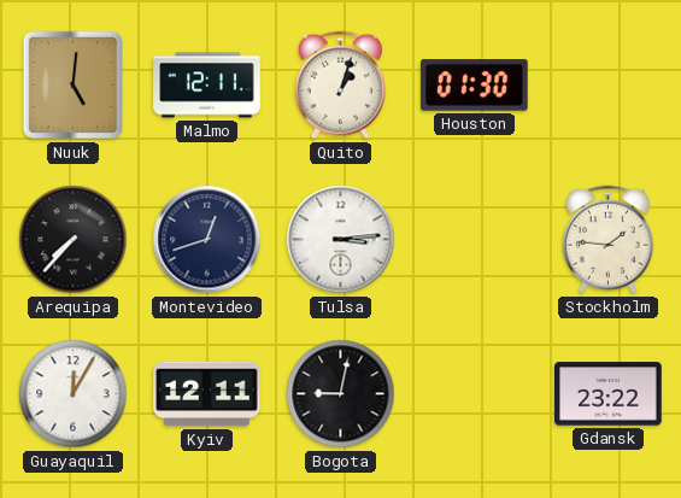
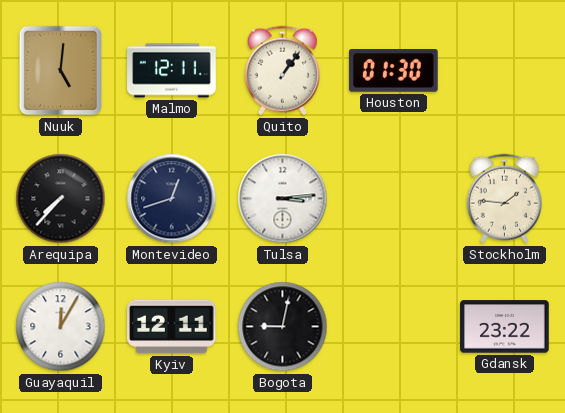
Quito: 1:03 -> 1:06 (282, 71)
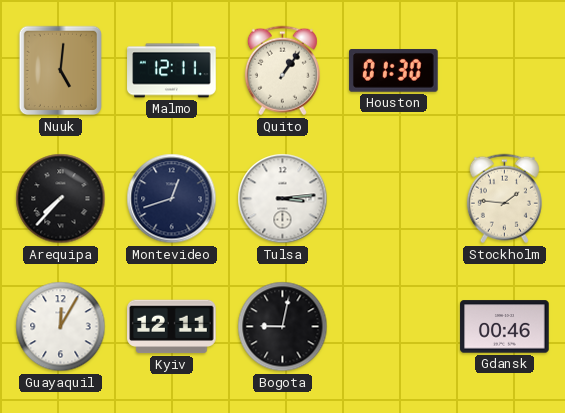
Gdansk: 23:22 -> 00:46 (505, 327)
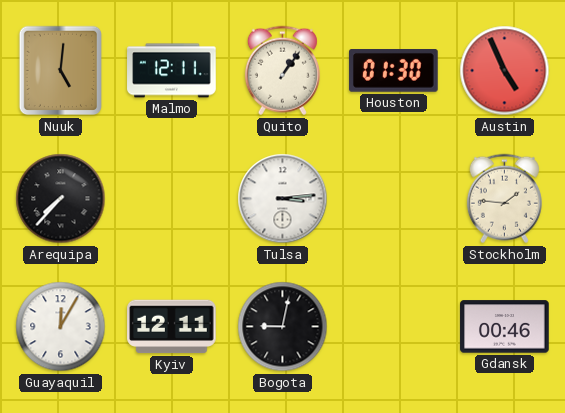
Austin: none -> 4:56 (505, 71)
Montevideo: 12:42 -> none (172, 199)
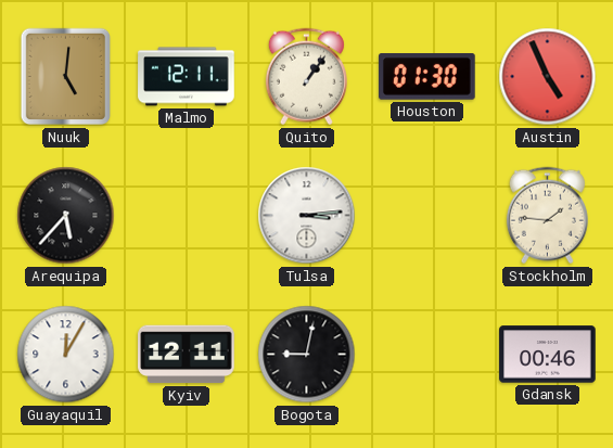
Arequipa: 7:37 -> 5:37 (66, 216)
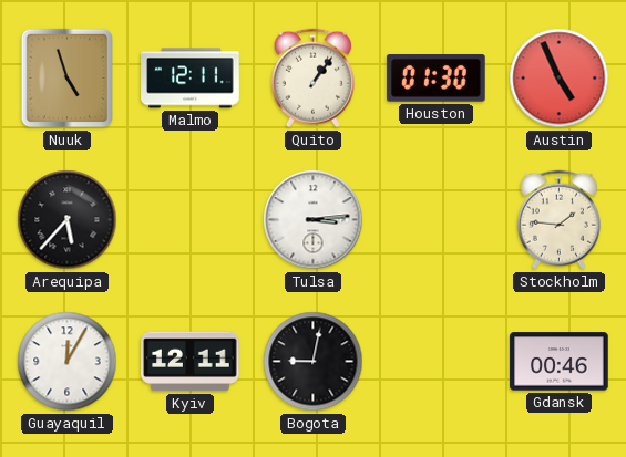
Nuuk: 5:01 -> 4:57 (68, 79)
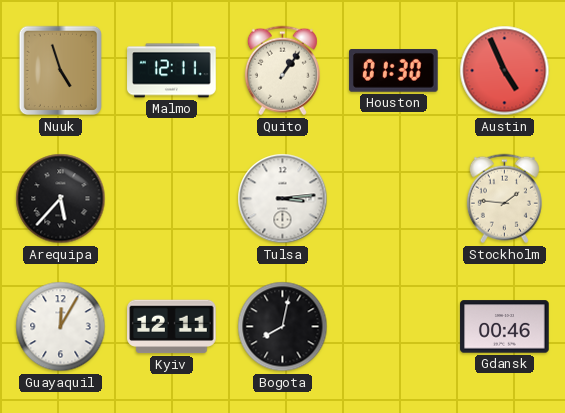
Bogota: 9:02 -> 8:02 (283, 327)
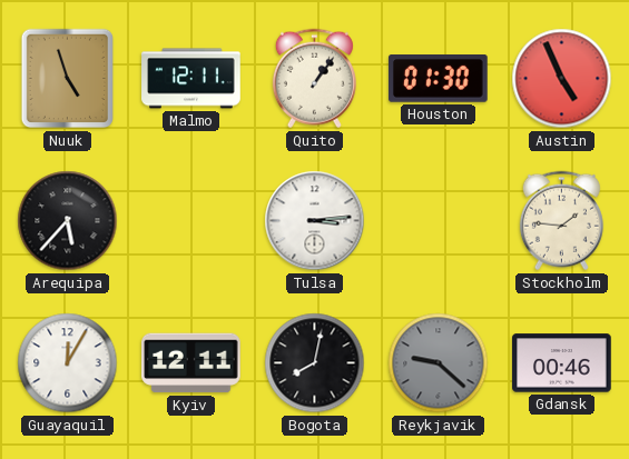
Reykjavik: none -> 9:22 (439, 363)
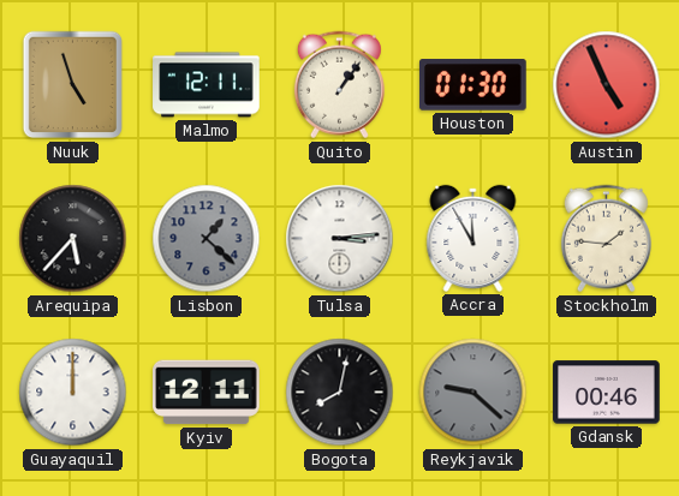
Lisbon: none -> 1:22 (207, 239)
Accra: none -> 11:55 (473, 238)
Guayaquil: 12:05 -> 12:00 (73, 393)
